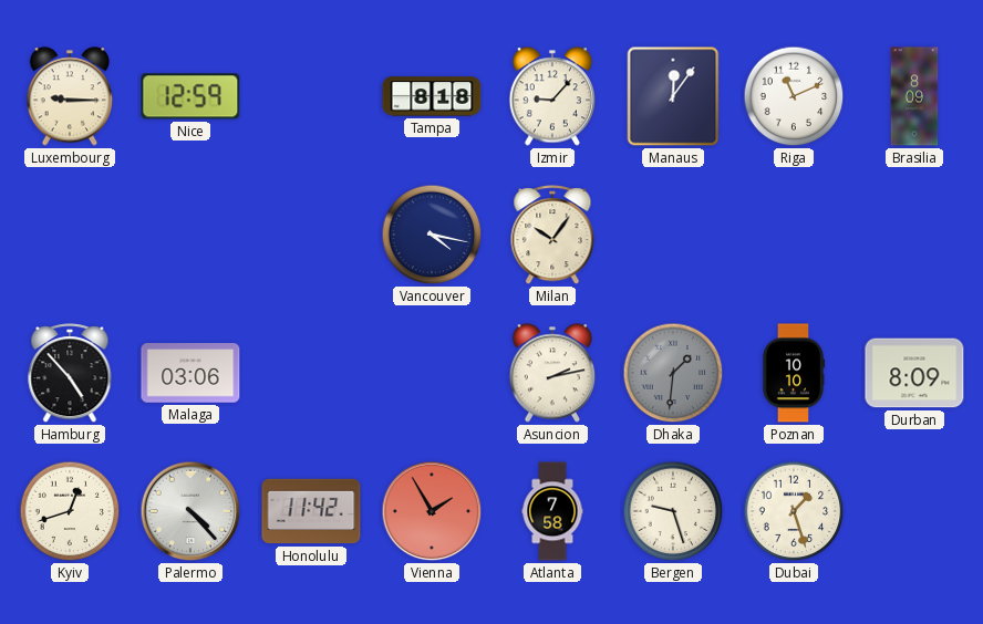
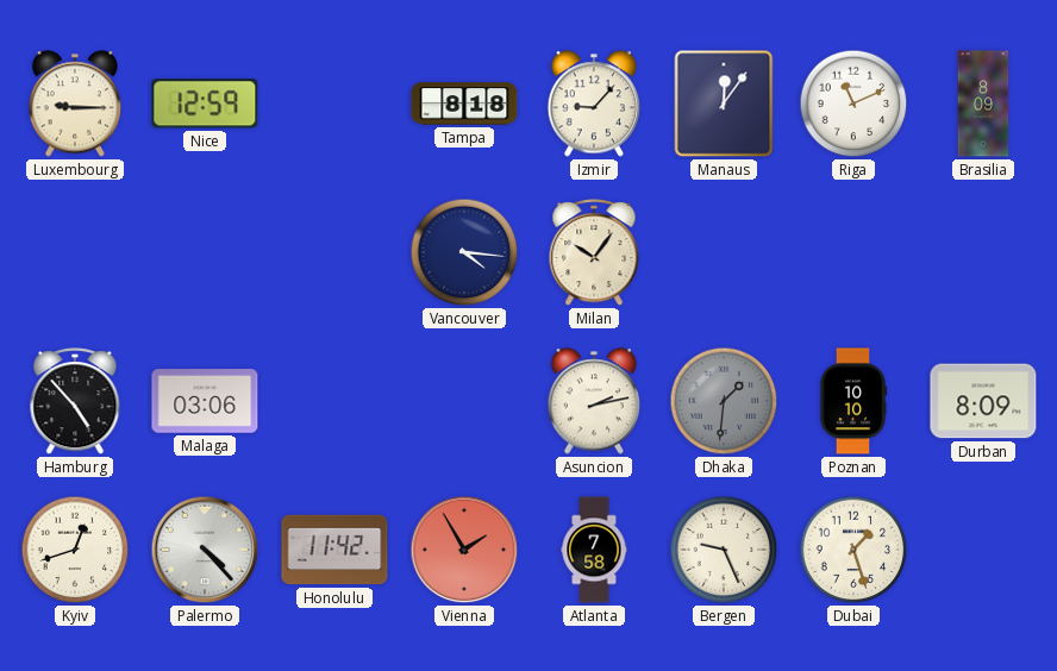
Vancouver: 4:17 -> 4:16 (464, 252)
Bergen: 9:27 -> 9:26 (724, 550)
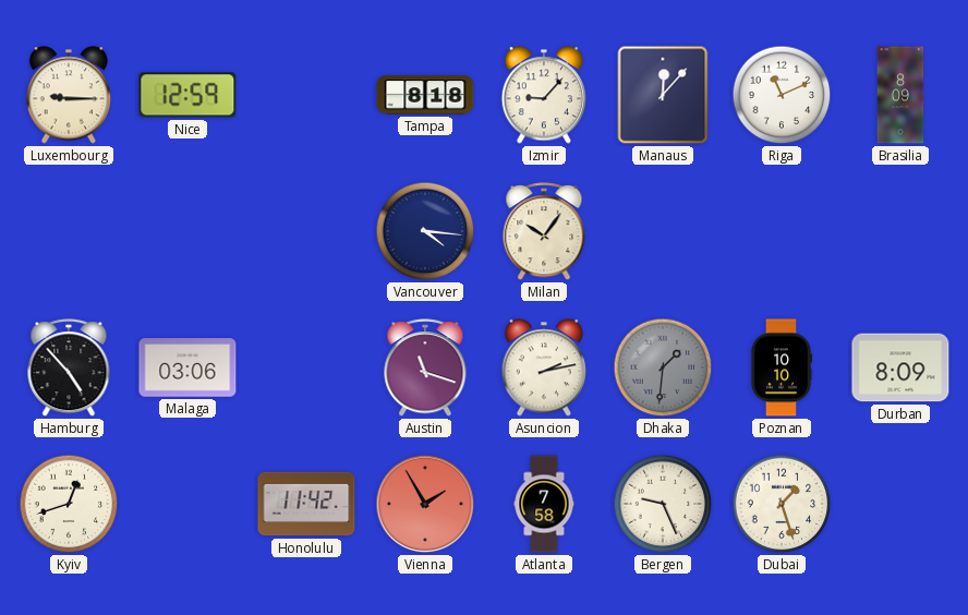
Manaus: 12:06 -> 12:07 (663, 95)
Austin: none -> 11:18 (425, 369)
Palermo: 4:23 -> none (205, 550)
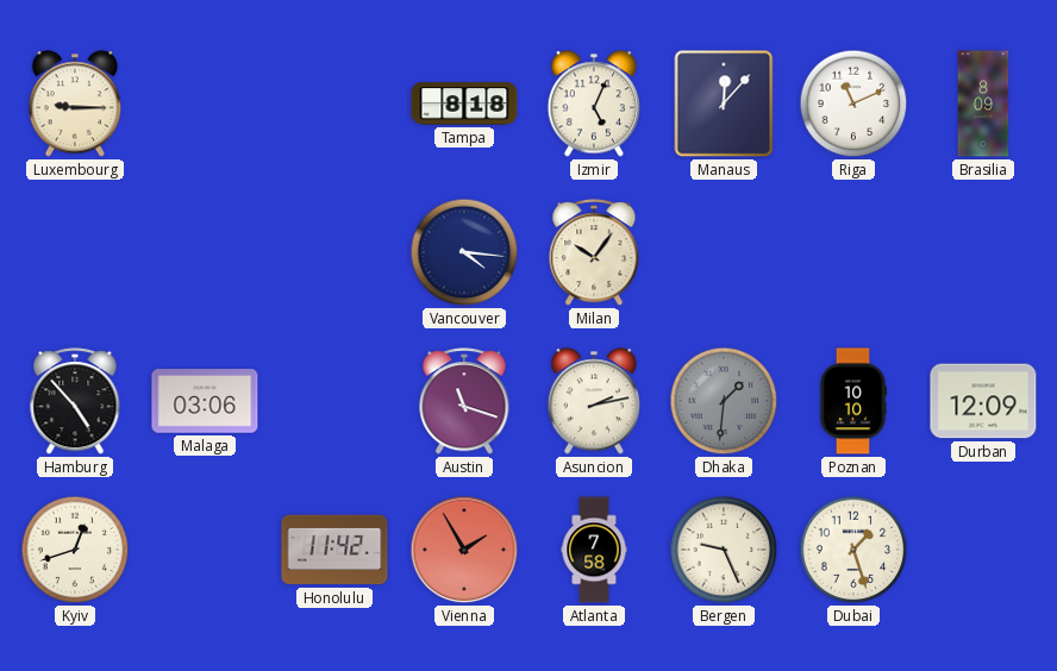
Nice: 12:59 -> none (187, 95)
Izmir: 9:07 -> 5:04 (594, 104)
Durban: 8:09 -> 12:09 (983, 401)
